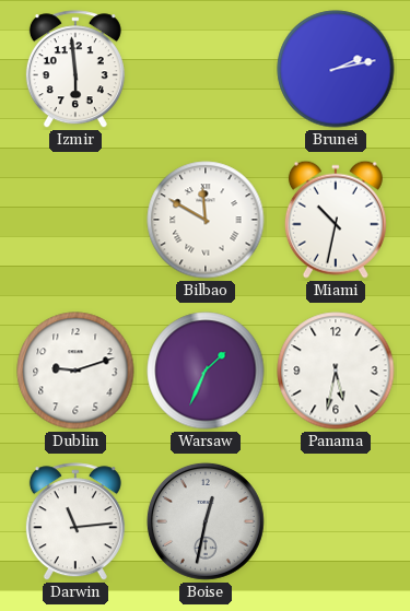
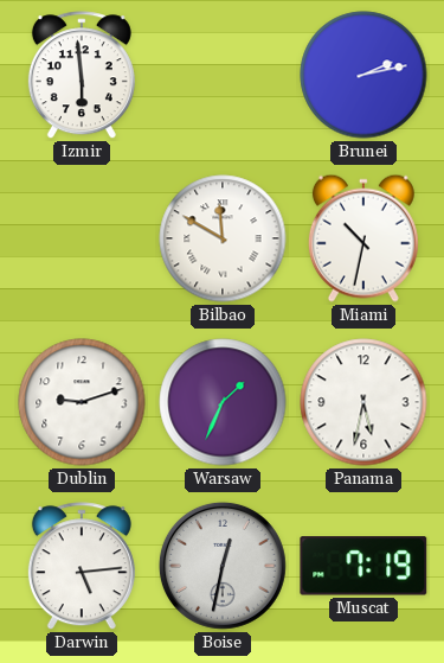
Darwin: 11:14 -> 5:14 (82, 567)
Muscat: none -> 7:19 (363, 566)
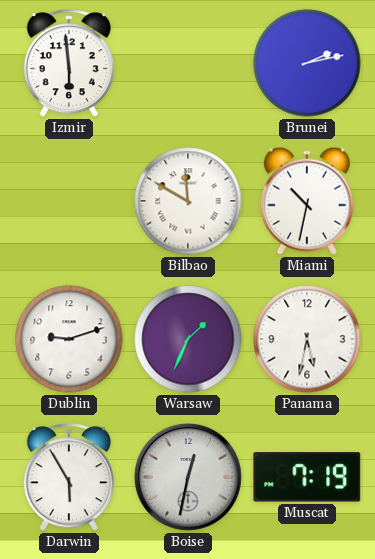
Darwin: 5:14 -> 5:55 (69, 478)
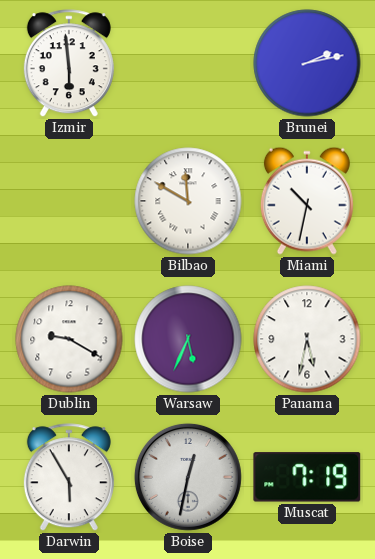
Dublin: 9:12 -> 9:20 (69, 339)
Warsaw: 1:34 -> 5:34 (188, 339)
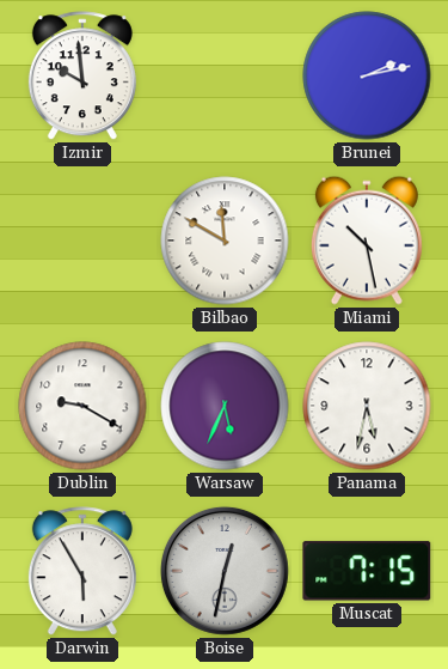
Izmir: 5:59 -> 9:59 (82, 77)
Miami: 10:32 -> 10:28 (367, 241)
Muscat: 7:19 -> 7:15 (367, 571)
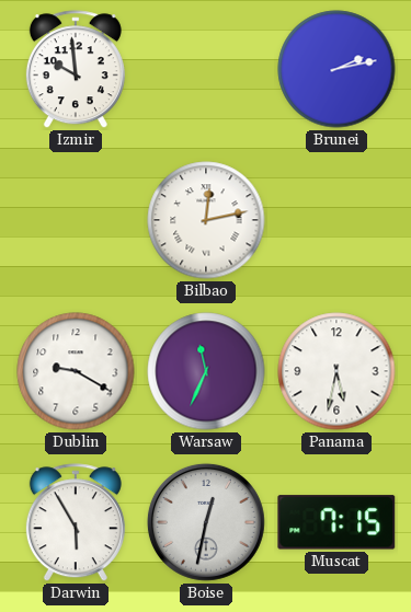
Bilbao: 11:50 -> 12:13 (206, 220)
Miami: 10:28 -> none (367, 241)
Warsaw: 5:34 -> 11:34 (206, 371)
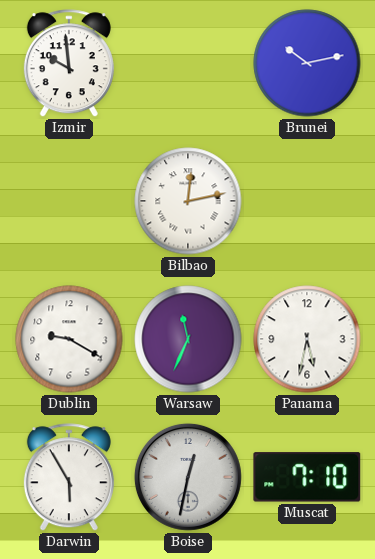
Brunei: 2:13 -> 10:13 (307, 63)
Muscat: 7:15 -> 7:10 (307, 477)
